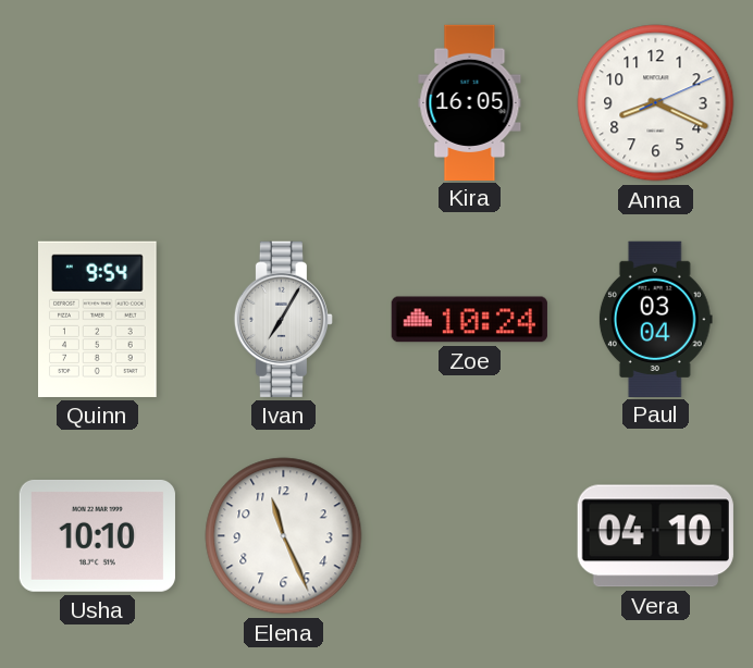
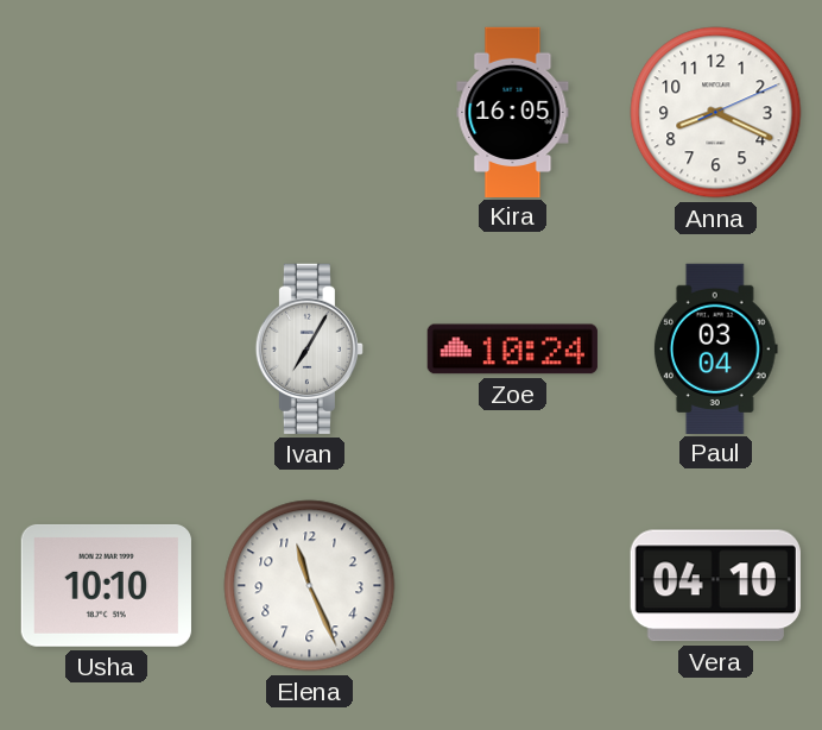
Quinn: 9:54 -> none (98, 319)
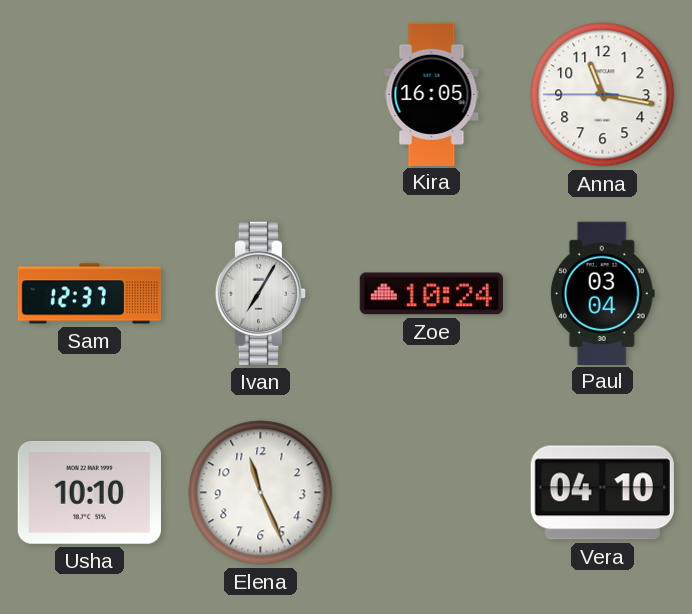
Anna: 8:19 -> 11:16 (603, 95)
Sam: none -> 12:37 (90, 294)
